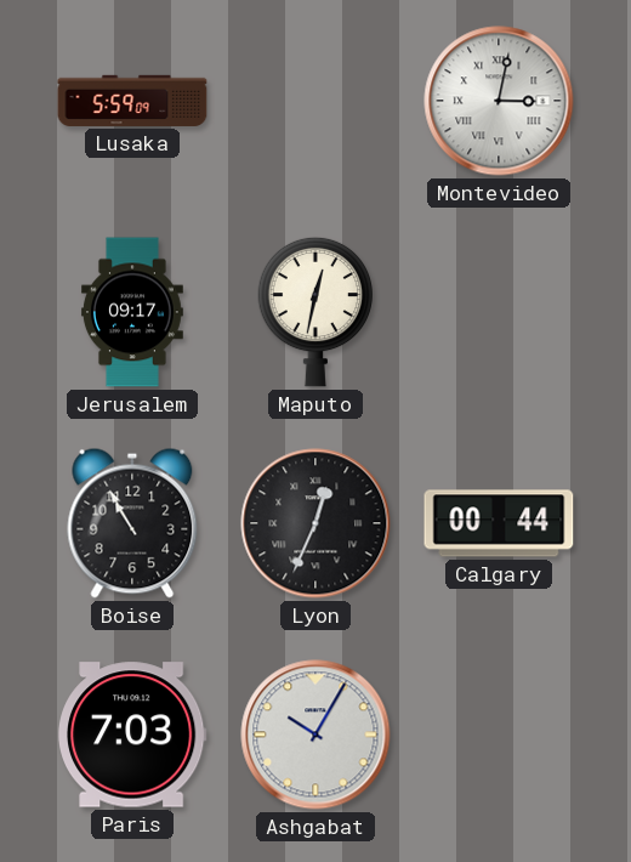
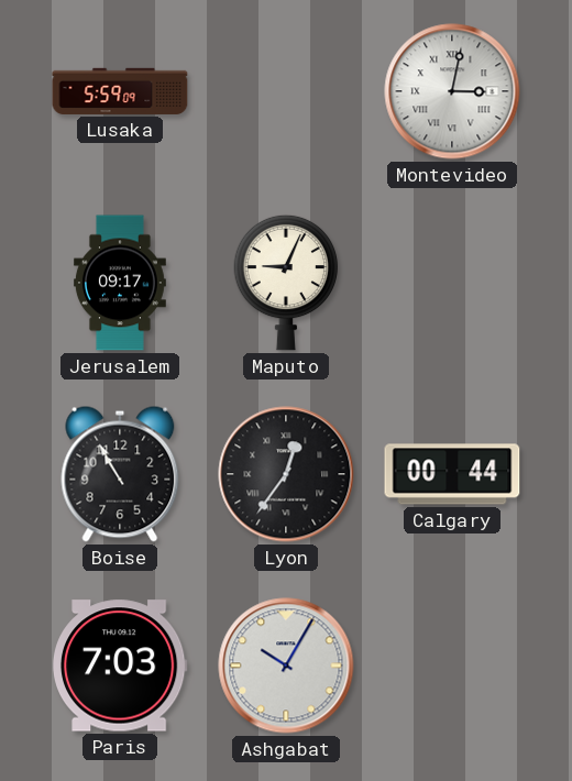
Maputo: 12:32 -> 9:04 (286, 283)
Lyon: 12:34 -> 12:36 (286, 474)
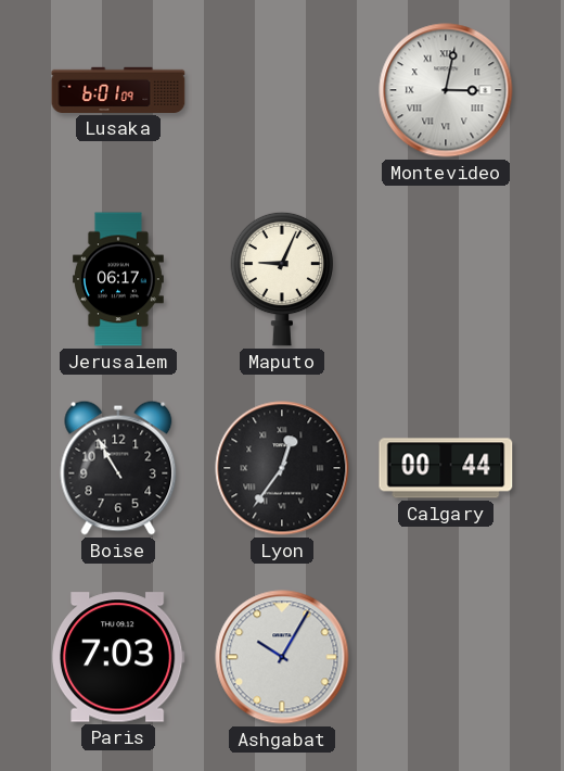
Lusaka: 5:59 -> 6:01 (118, 90)
Jerusalem: 09:17 -> 06:17 (118, 279)
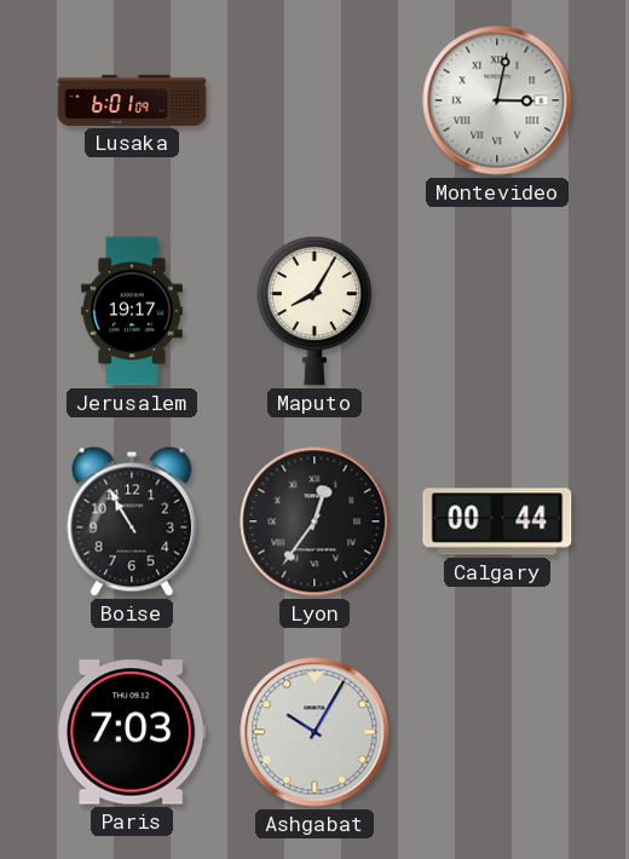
Jerusalem: 06:17 -> 19:17 (132, 311)
Maputo: 9:04 -> 8:05 (314, 311)
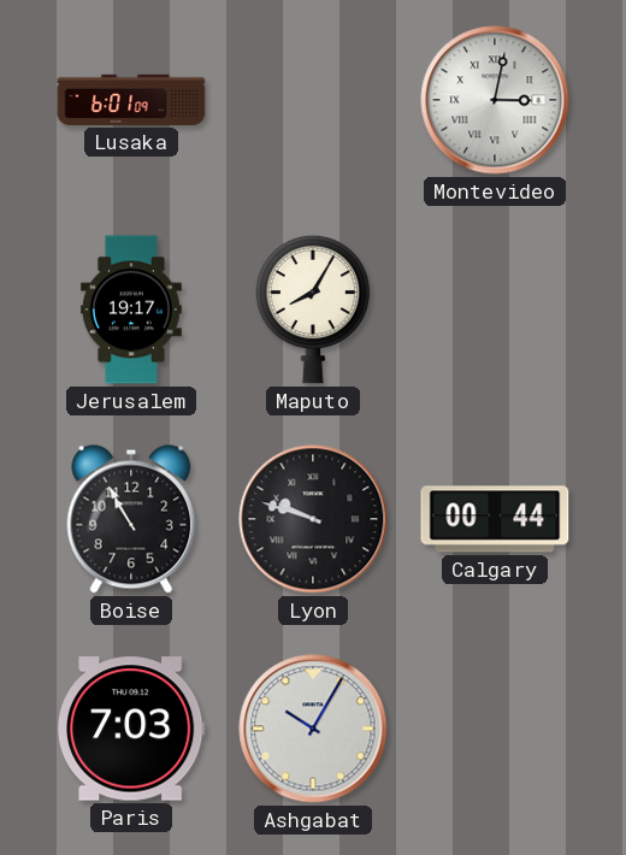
Lyon: 12:36 -> 9:48 (313, 519)
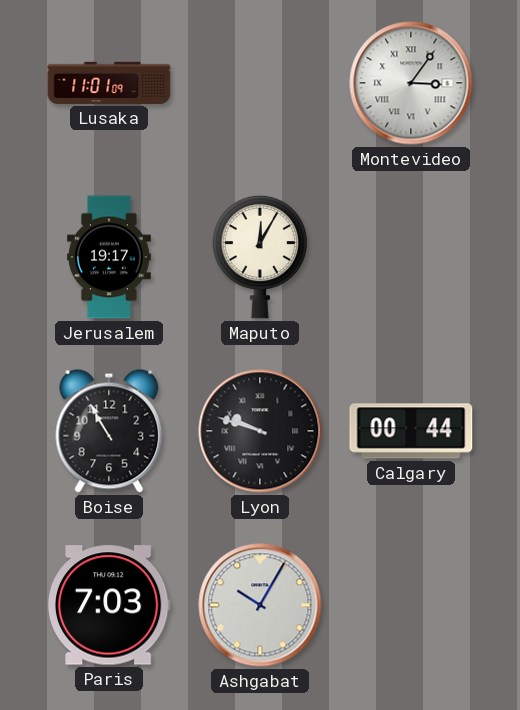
Lusaka: 6:01 -> 11:01 (109, 83)
Montevideo: 3:02 -> 3:06 (411, 83)
Maputo: 8:05 -> 12:05 (260, 257)
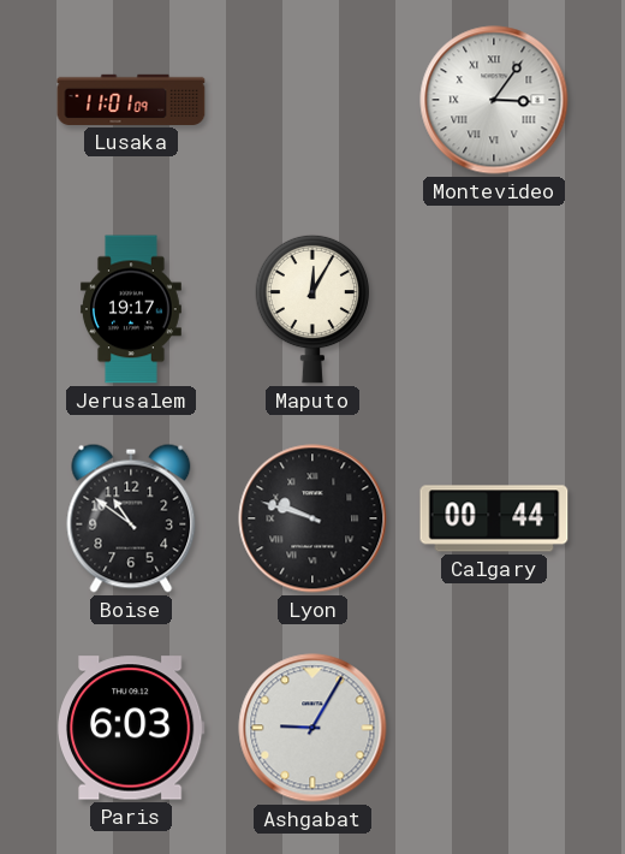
Boise: 10:55 -> 10:51 (131, 518)
Paris: 7:03 -> 6:03 (132, 728)
Ashgabat: 10:05 -> 9:05 (312, 728)
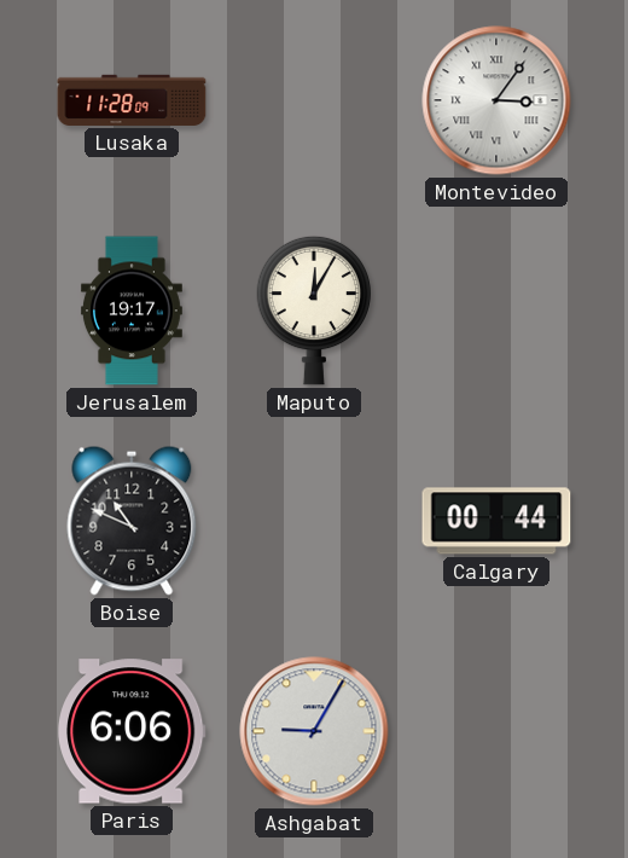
Lusaka: 11:01 -> 11:28 (132, 100)
Boise: 10:51 -> 10:49 (132, 521)
Lyon: 9:48 -> none (312, 518)
Paris: 6:03 -> 6:06 (133, 731)
